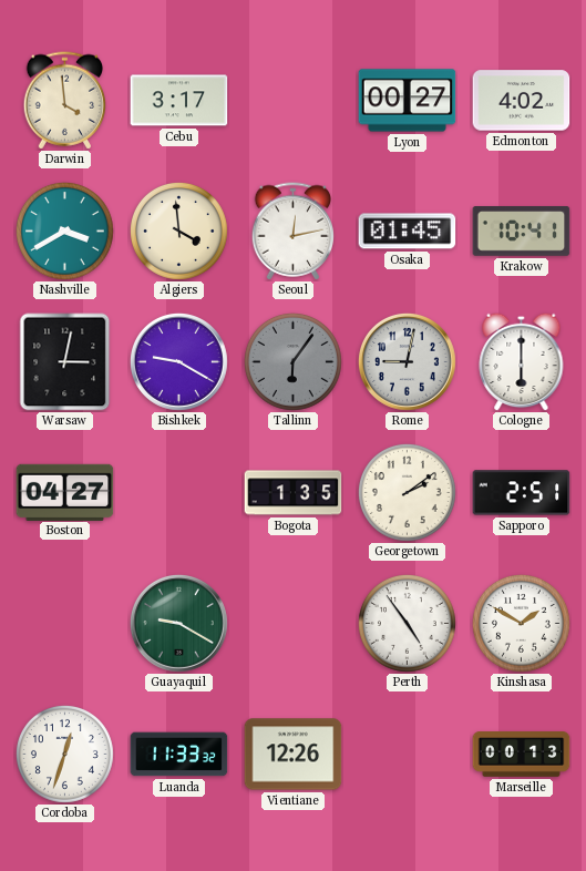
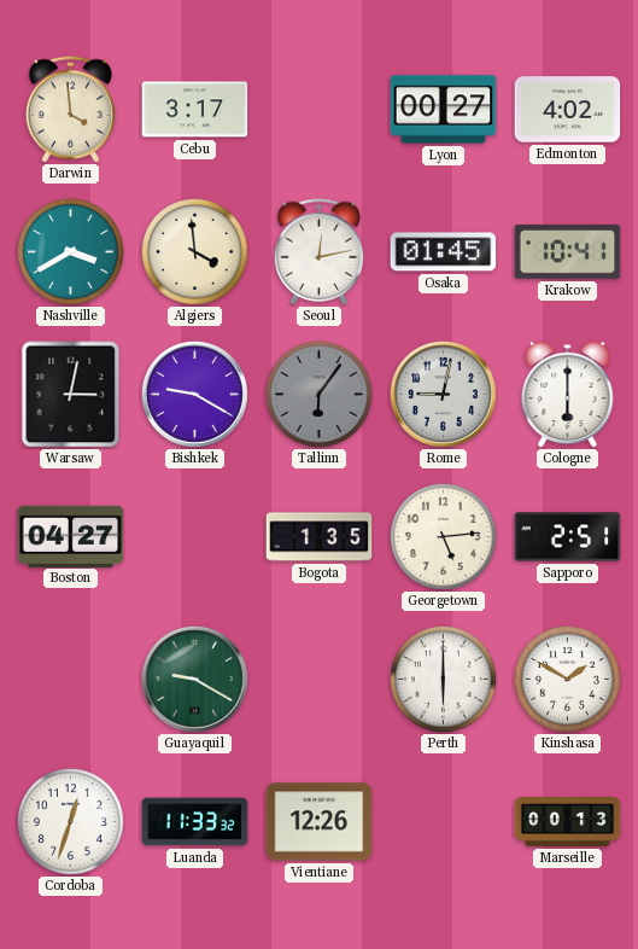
Georgetown: 2:09 -> 5:14 (443, 536)
Perth: 4:54 -> 6:00 (443, 679)
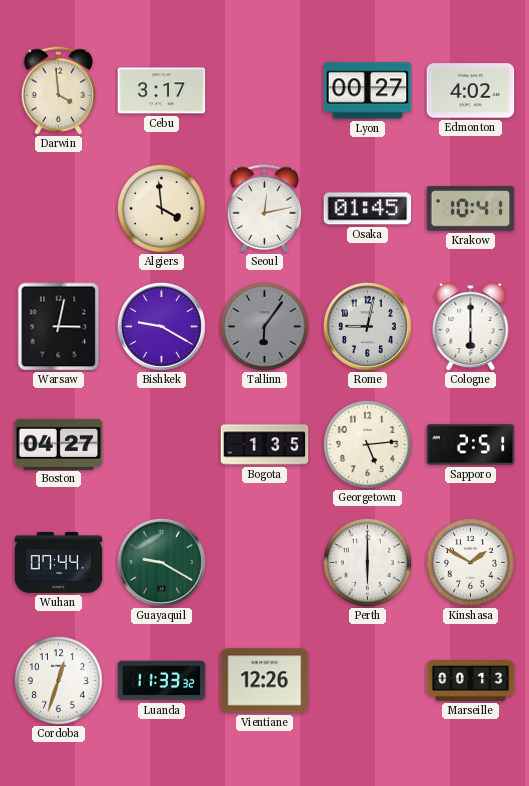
Nashville: 3:40 -> none (70, 251)
Wuhan: none -> 07:44 (59, 562)
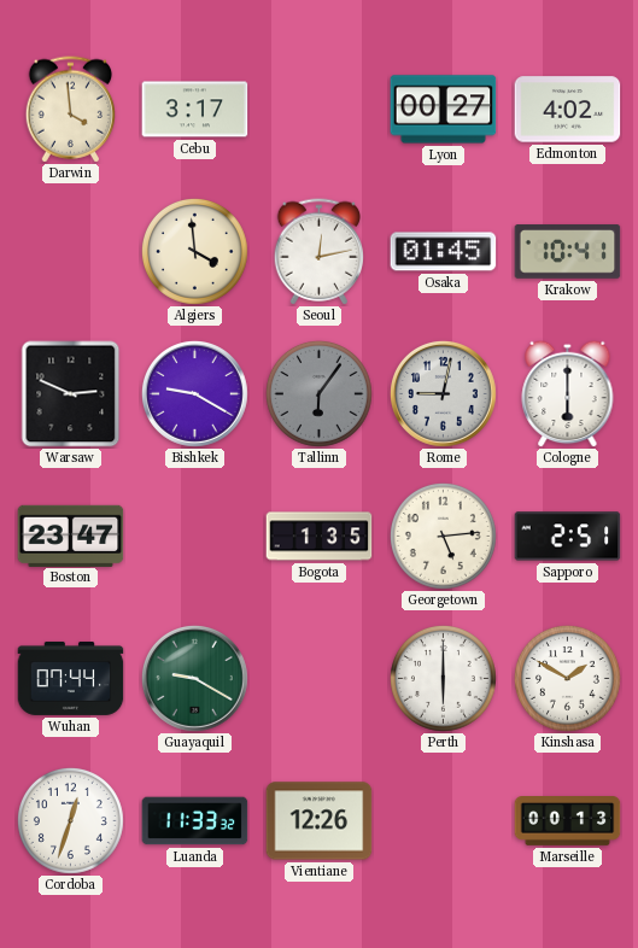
Warsaw: 3:02 -> 2:49 (71, 394)
Boston: 04:27 -> 23:47 (71, 536)
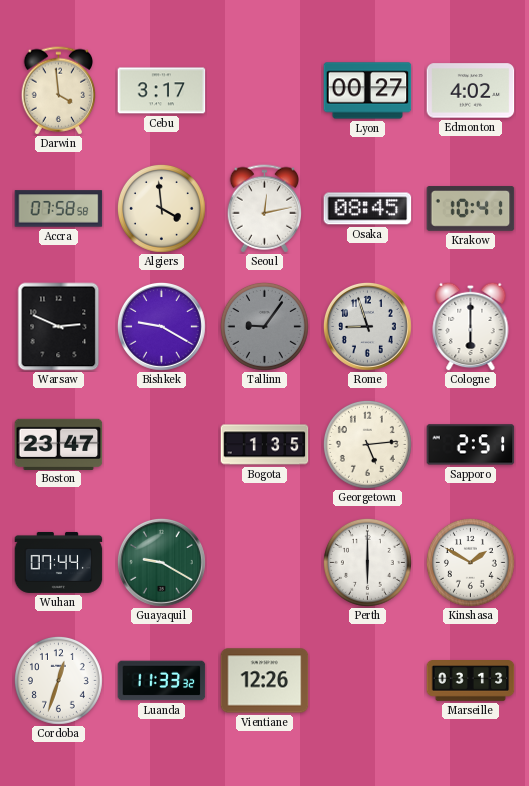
Accra: none -> 07:58 (59, 209)
Osaka: 01:45 -> 08:45 (368, 209)
Tallinn: 6:06 -> 9:06 (264, 326)
Rome: 9:02 -> 8:57 (367, 326)
Marseille: 00:13 -> 03:13 (471, 681)
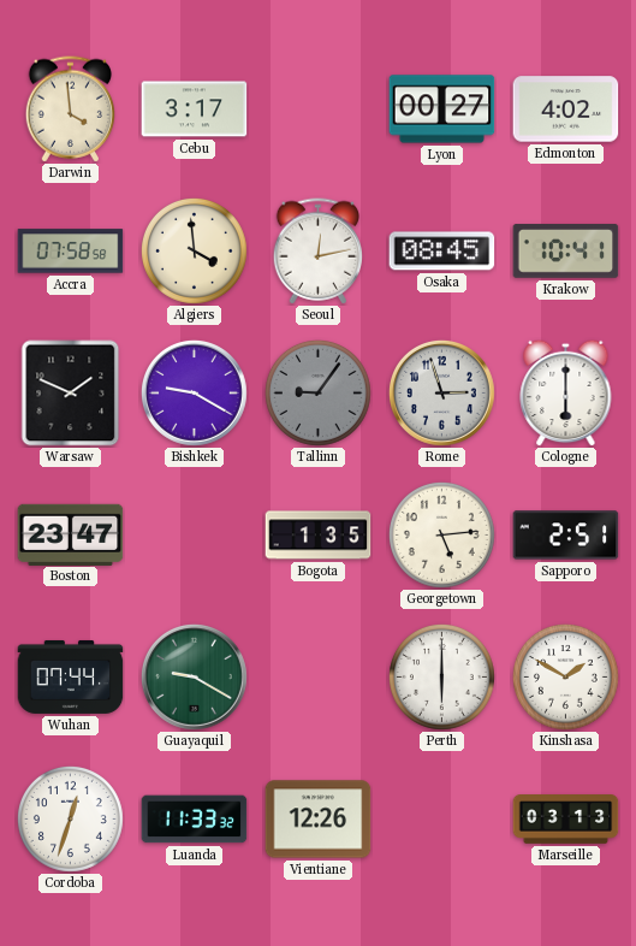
Warsaw: 2:49 -> 1:49 (71, 394)
Rome: 8:57 -> 2:57 (441, 392)
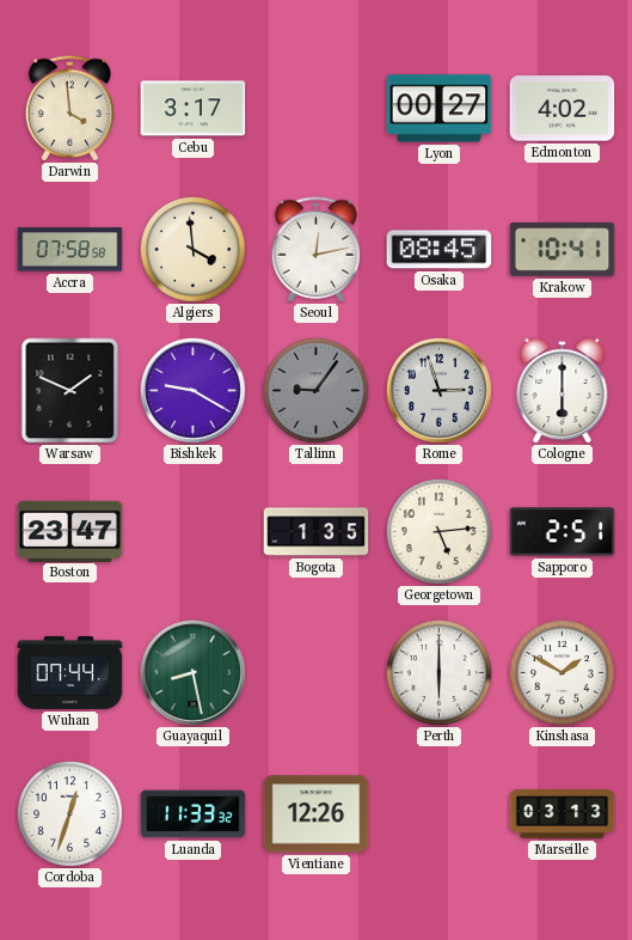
Guayaquil: 9:20 -> 8:28 (192, 672)
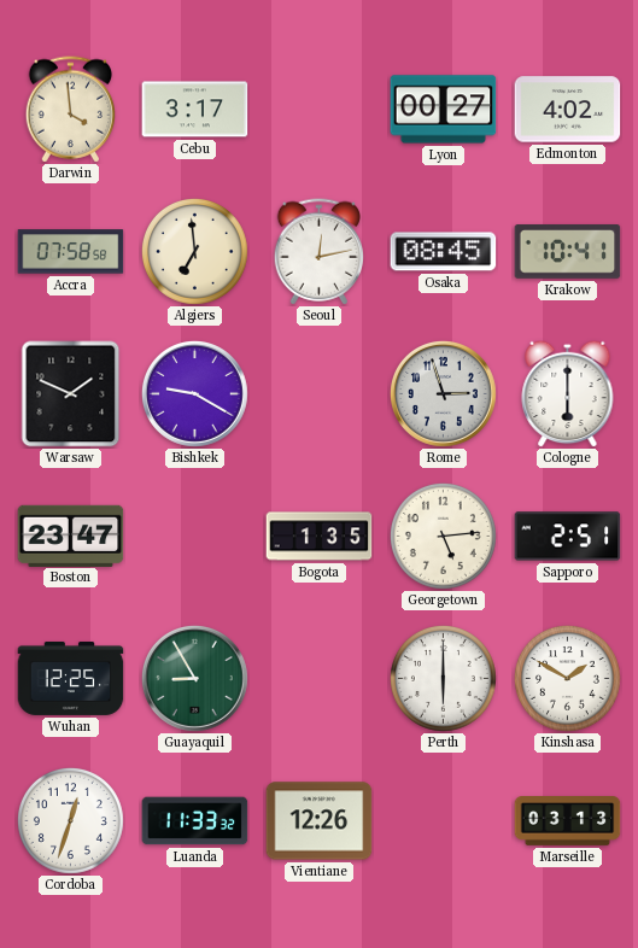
Algiers: 3:59 -> 6:59 (194, 251)
Tallinn: 9:06 -> none (315, 390)
Wuhan: 07:44 -> 12:25 (71, 678)
Guayaquil: 8:28 -> 8:55 (194, 678)
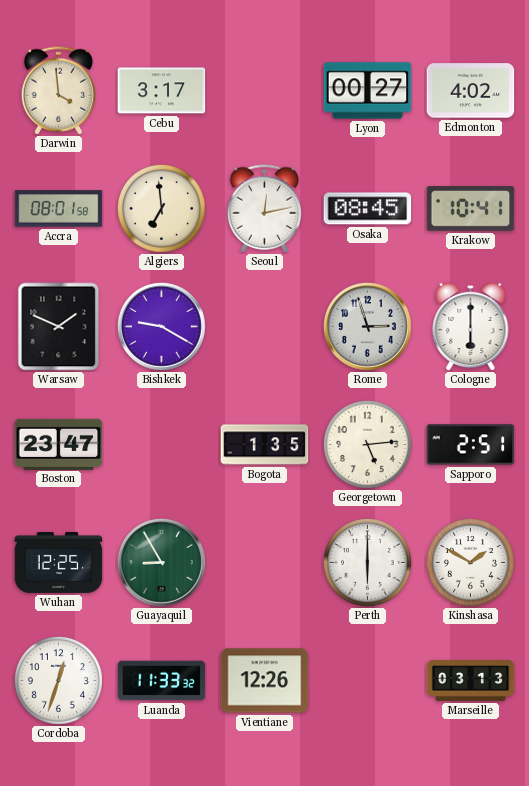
Accra: 07:58 -> 08:01 (59, 209)
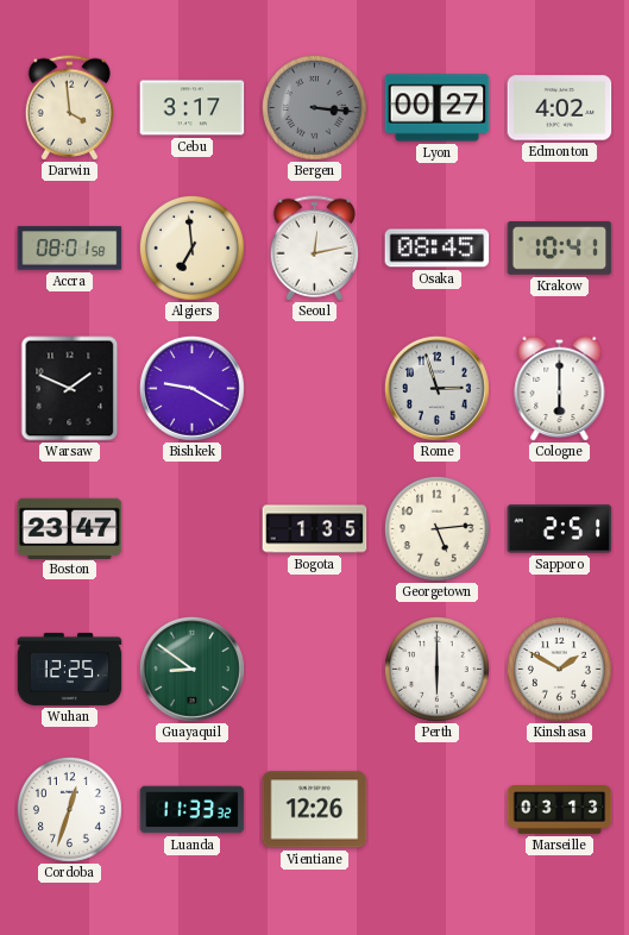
Bergen: none -> 3:16 (314, 107)
Guayaquil: 8:55 -> 8:51 (191, 669)
